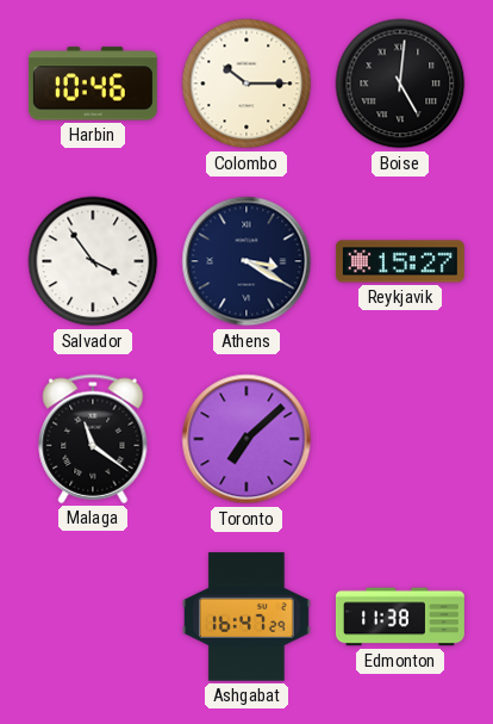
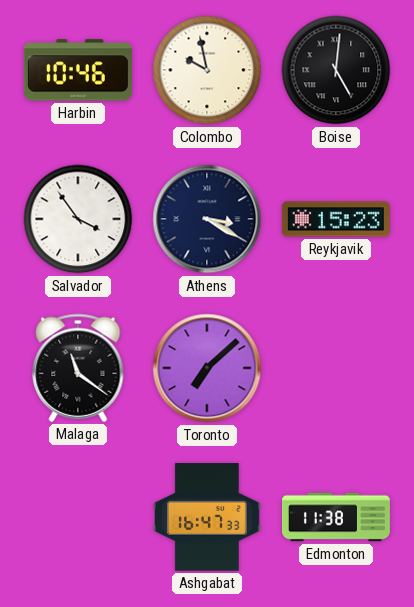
Colombo: 10:15 -> 9:58 (207, 70)
Reykjavik: 15:27 -> 15:23 (336, 219)
Ashgabat: 16:47:29 -> 16:47:33 (207, 517)
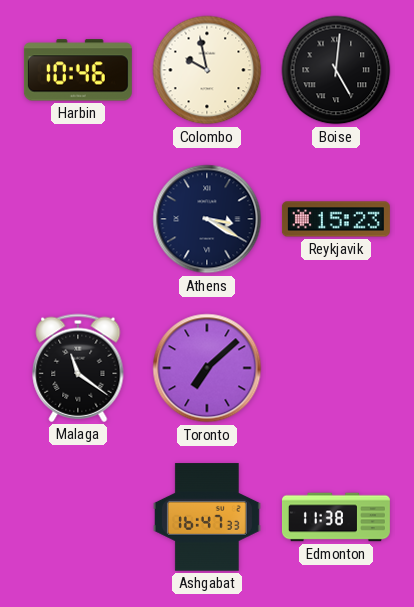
Salvador: 3:54 -> none (78, 219)
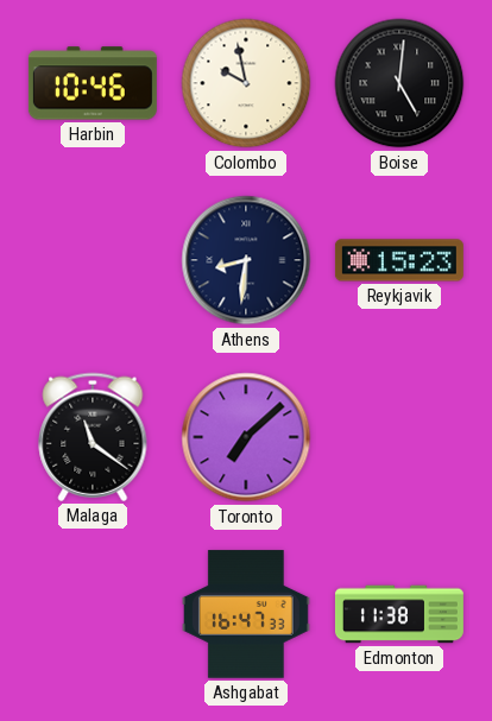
Athens: 3:20 -> 8:31 (246, 260)
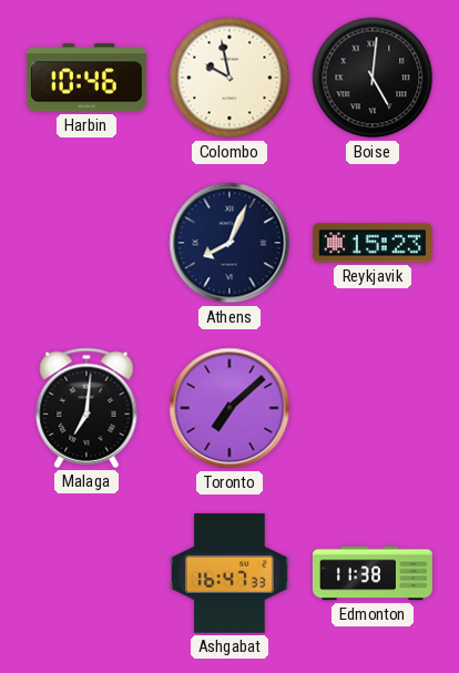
Athens: 8:31 -> 8:04 (229, 243)
Malaga: 11:21 -> 7:01 (86, 408)
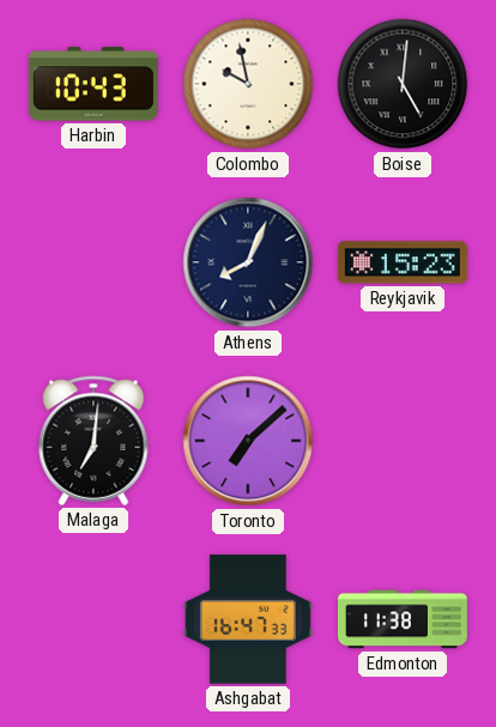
Harbin: 10:46 -> 10:43 (93, 84)
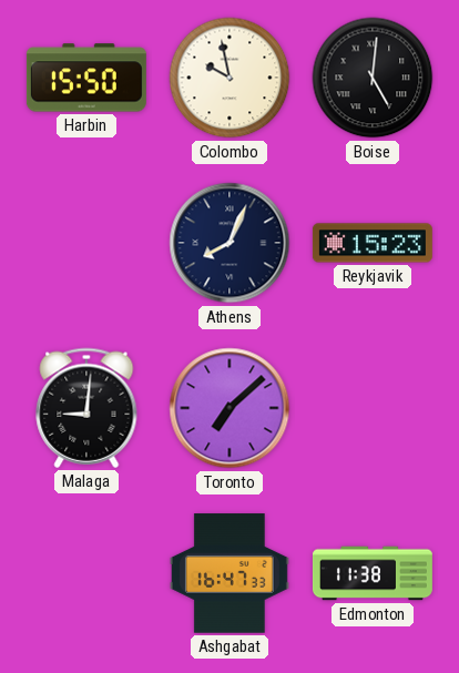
Harbin: 10:43 -> 15:50 (86, 78)
Malaga: 7:01 -> 9:01 (86, 408)
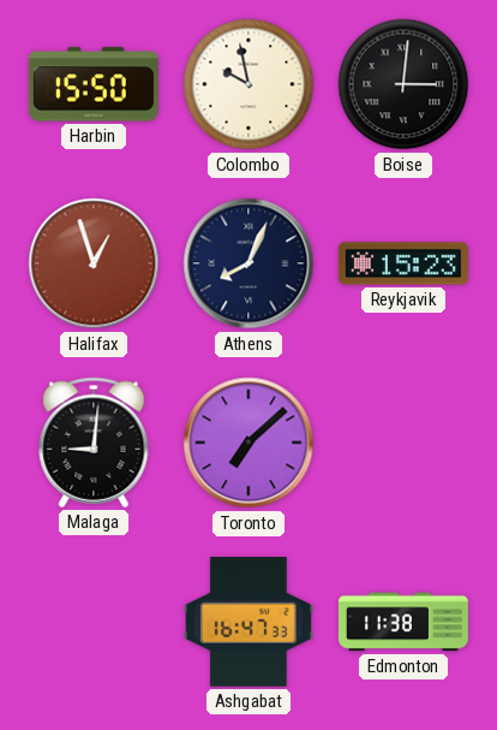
Boise: 5:01 -> 3:01 (403, 84)
Halifax: none -> 12:57 (94, 263)
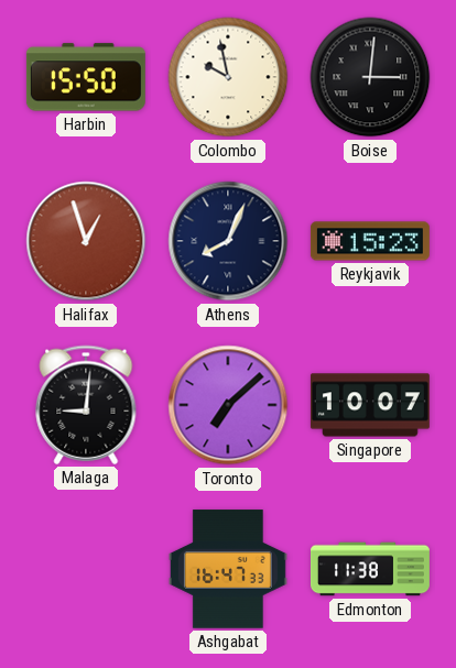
Singapore: none -> 10:07 (370, 405)
